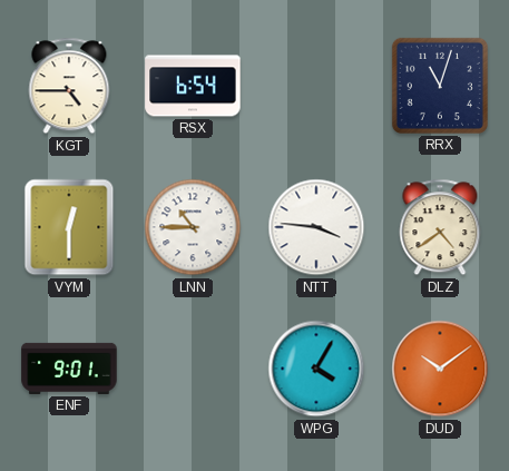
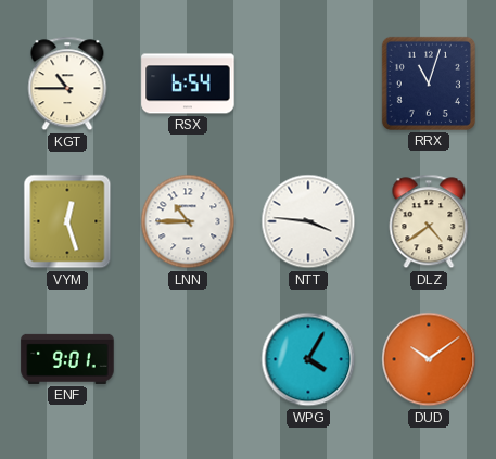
KGT: 4:45 -> 10:45 (67, 84)
VYM: 12:30 -> 12:27 (67, 221)
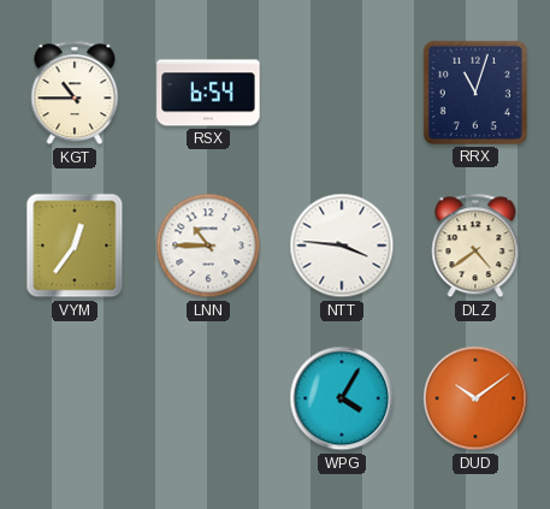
VYM: 12:27 -> 12:36 (75, 245)
ENF: 9:01 -> none (67, 359)
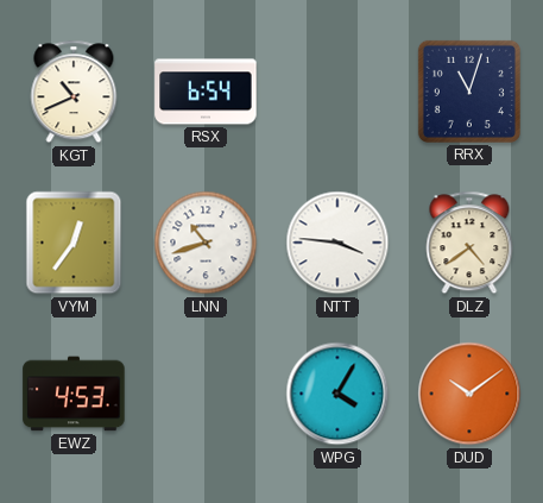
KGT: 10:45 -> 10:41 (74, 92)
LNN: 10:45 -> 10:42 (206, 243)
EWZ: none -> 4:53 (74, 394)
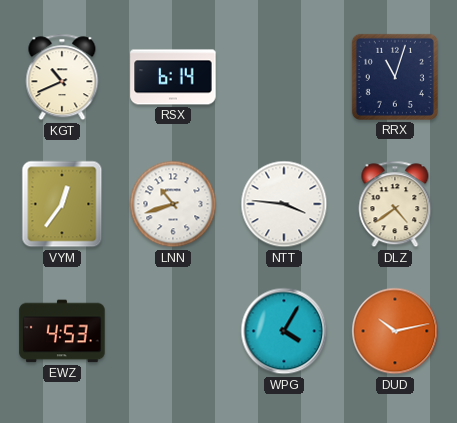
RSX: 6:54 -> 6:14 (173, 77)
DUD: 10:09 -> 10:13 (395, 331)
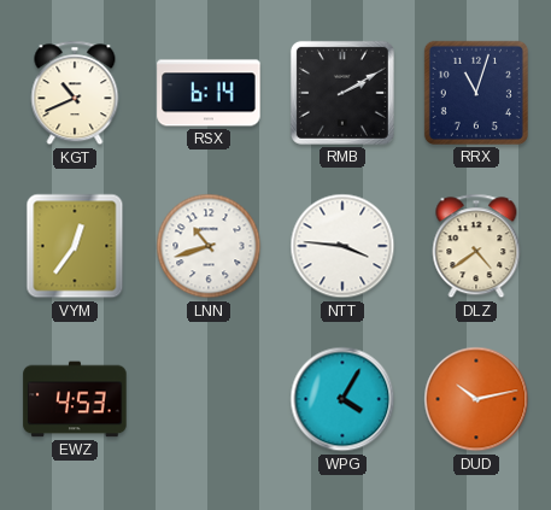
RMB: none -> 2:10 (342, 93)
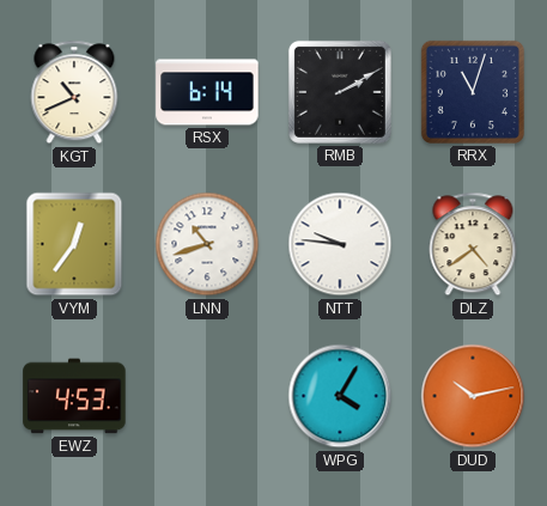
NTT: 3:46 -> 9:46 (340, 244)
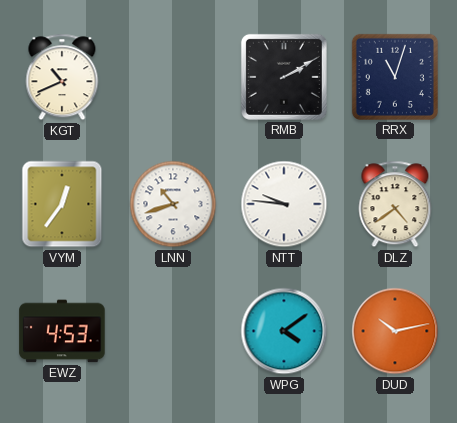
RSX: 6:14 -> none (207, 92)
WPG: 4:05 -> 4:09 (284, 331)
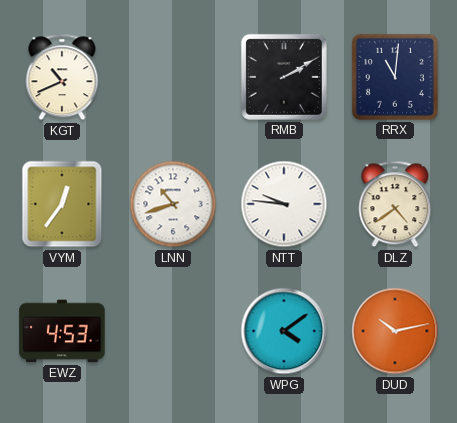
RRX: 11:03 -> 11:01 (395, 77)
